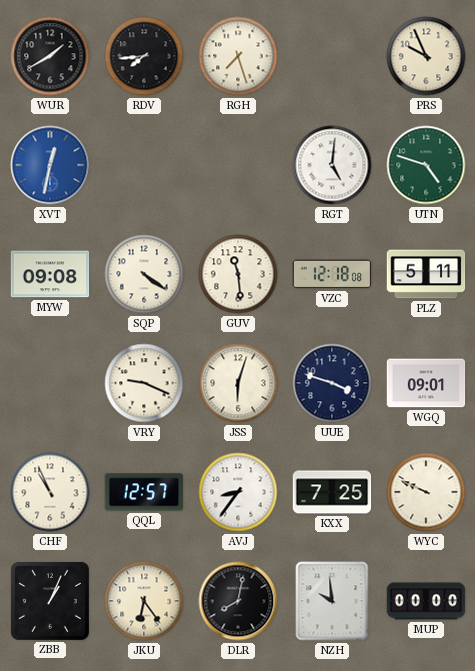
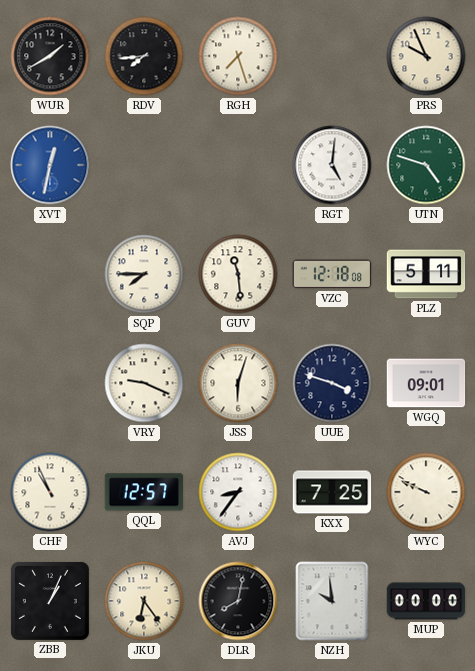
MYW: 09:08 -> none (50, 274)
SQP: 4:21 -> 7:45 (144, 274)
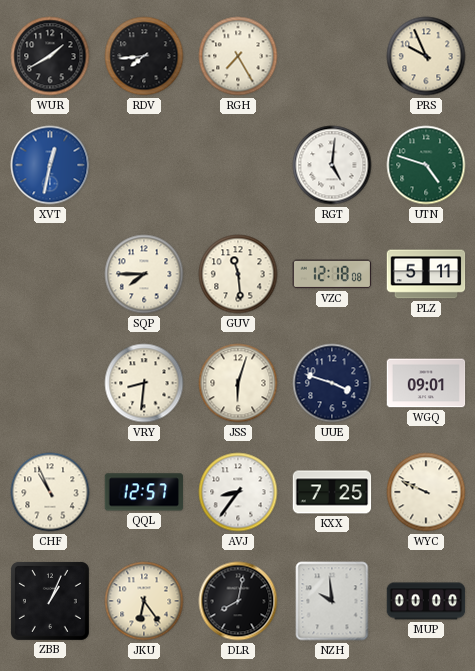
RGH: 7:27 -> 7:25 (238, 56)
VRY: 9:19 -> 8:31 (144, 383)
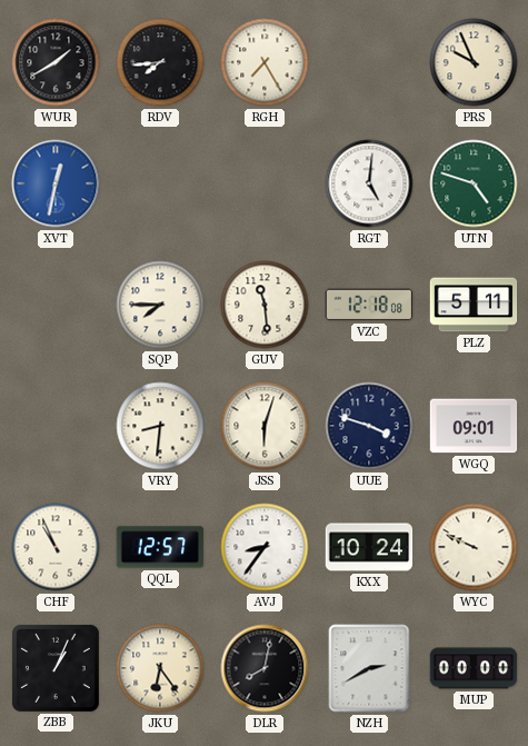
KXX: 7:25 -> 10:24 (369, 547)
NZH: 9:59 -> 2:40 (369, 668)
